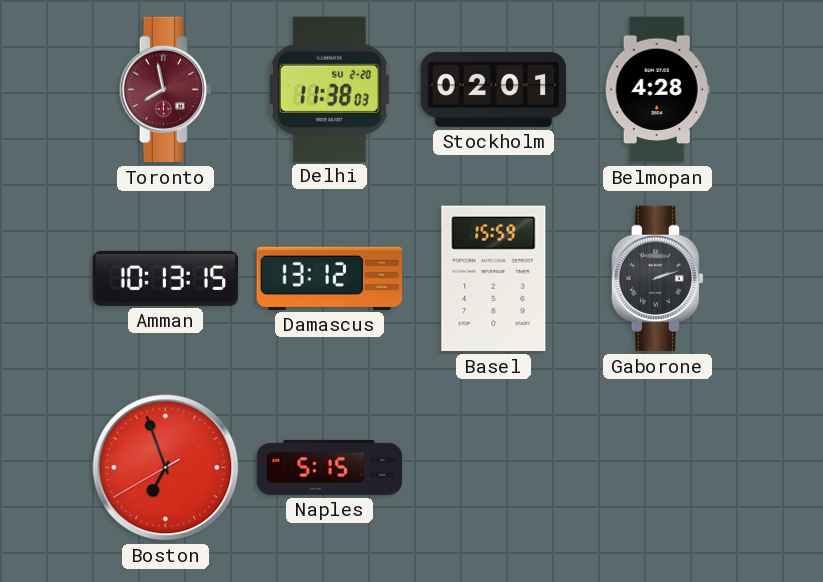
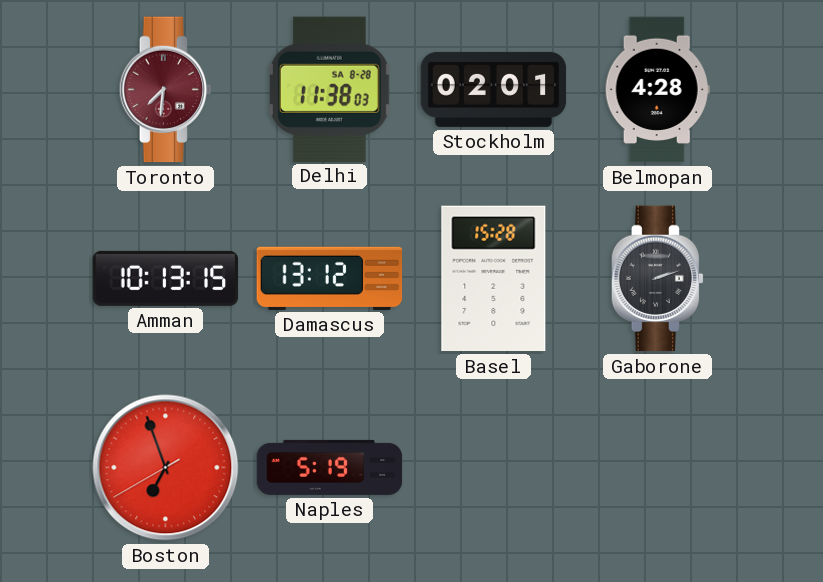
Toronto: 7:58 -> 7:31 (165, 90)
Delhi date: SU 2-20 -> SA 8-28 (329, 89)
Basel: 15:59 -> 15:28 (494, 279)
Naples: 5:15 -> 5:19 (330, 467)
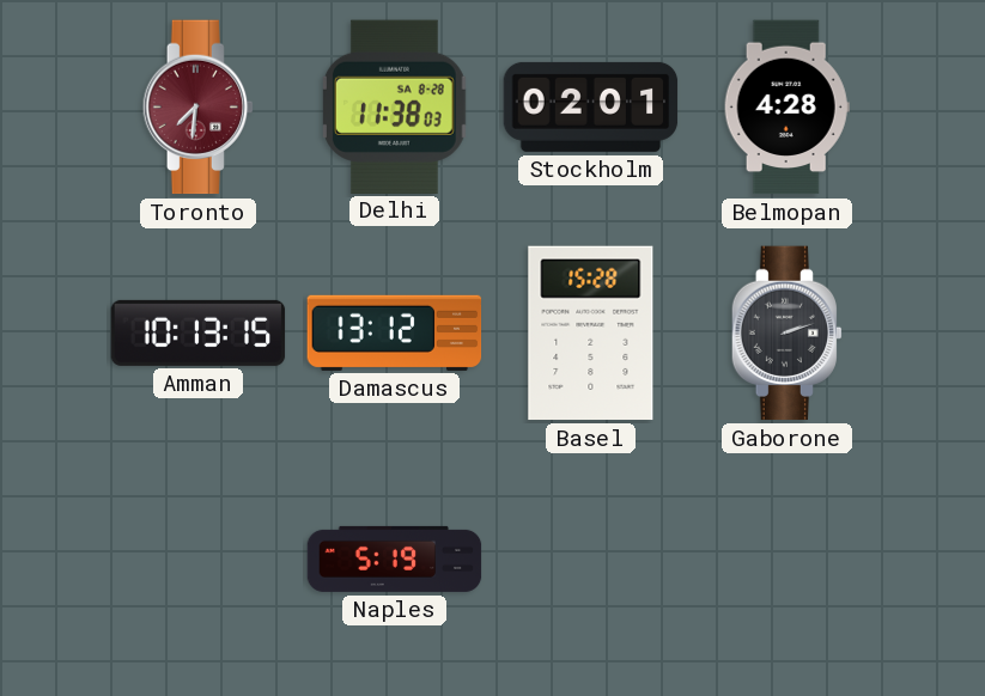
Boston: 6:56 -> none (166, 468)
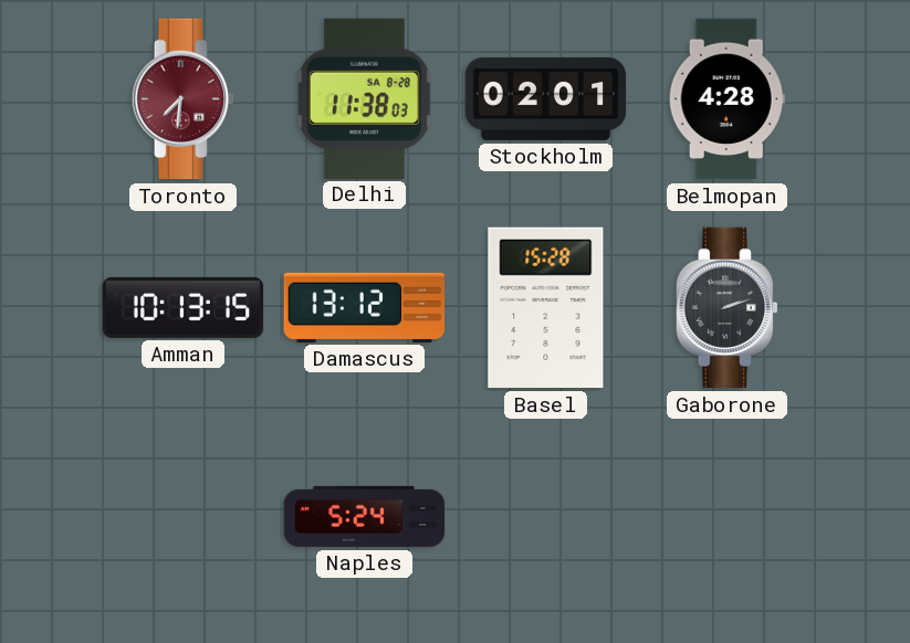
Naples: 5:19 -> 5:24 (365, 516)
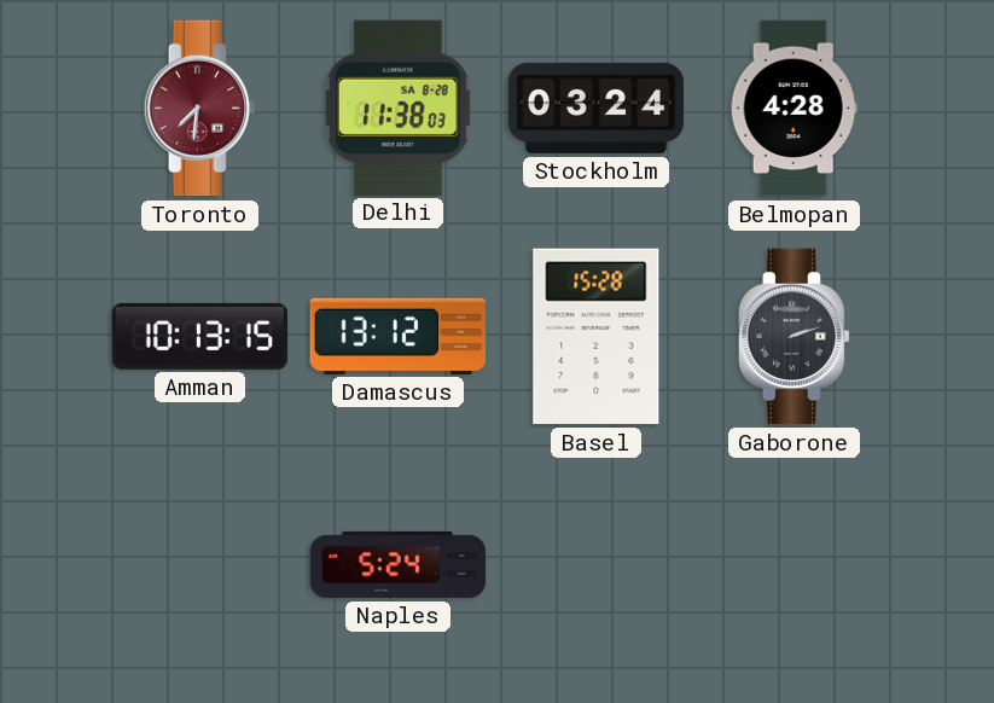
Stockholm: 02:01 -> 03:24 (597, 108)
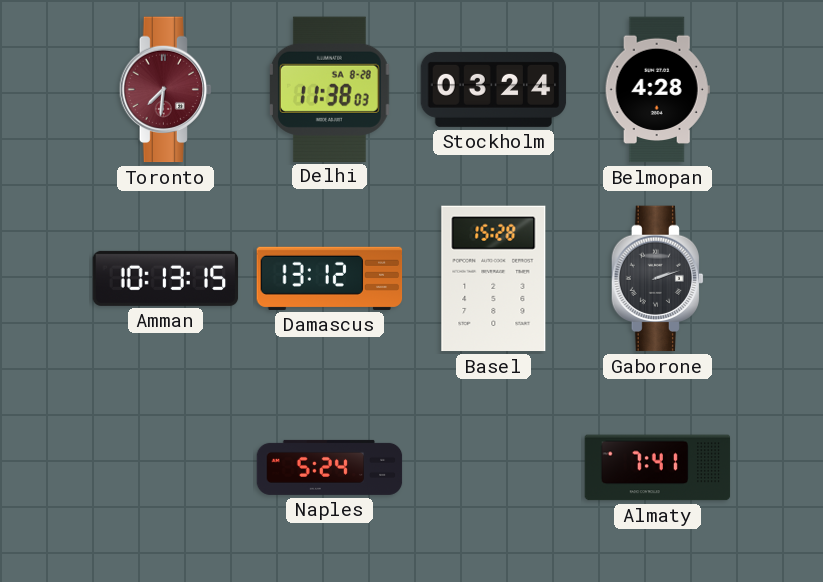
Almaty: none -> 7:41 (658, 468)
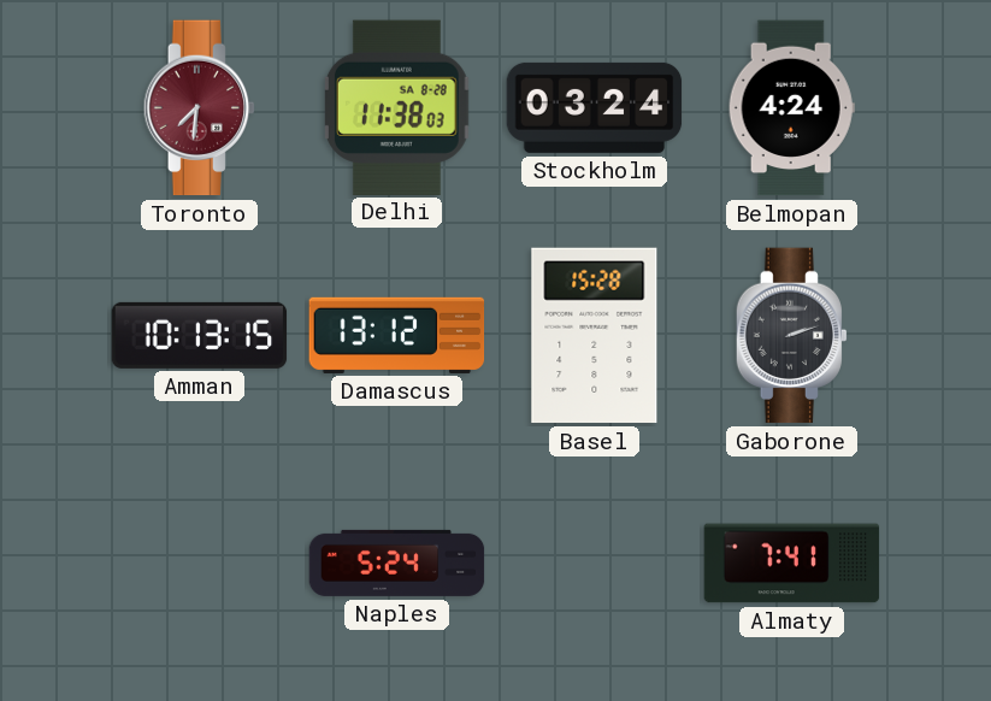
Belmopan: 4:28 -> 4:24 (791, 108)
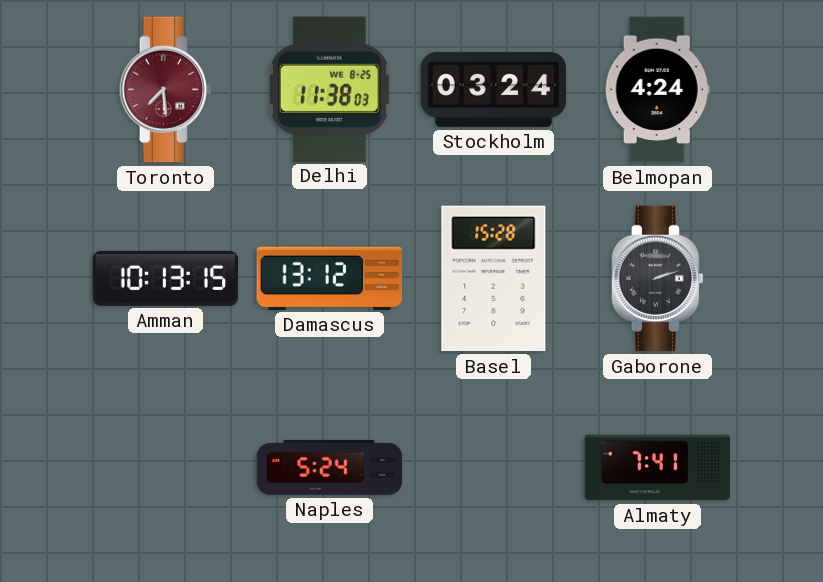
Toronto: 7:31 -> 7:29 (165, 90)
Delhi date: SA 8-28 -> WE 8-25 (329, 89)
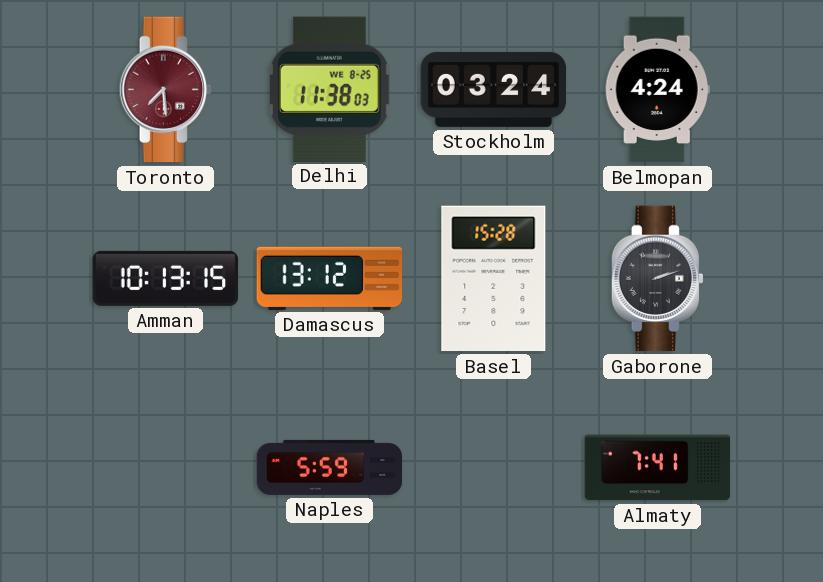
Naples: 5:24 -> 5:59 (330, 467)
